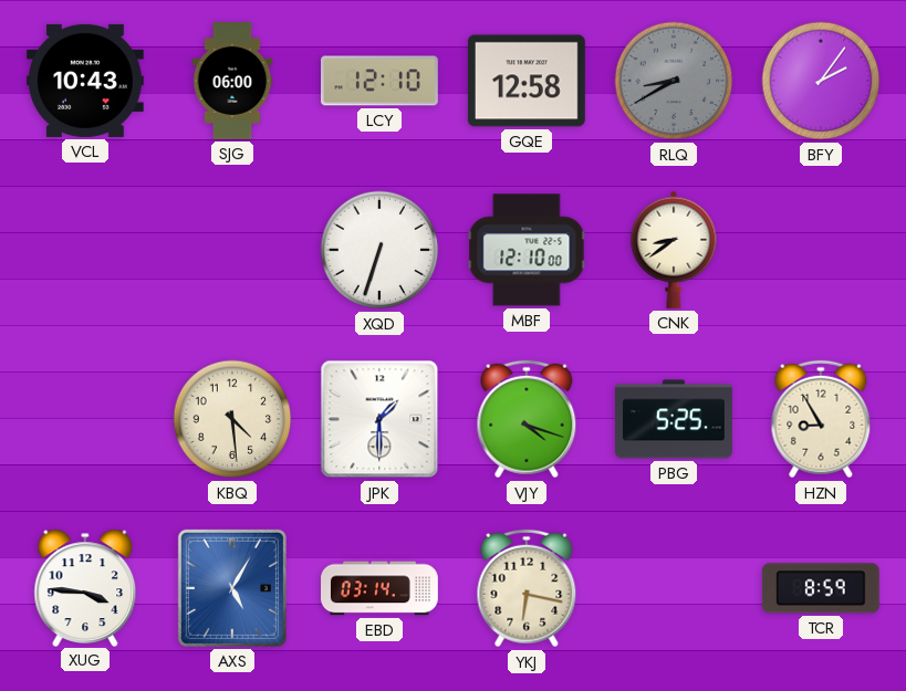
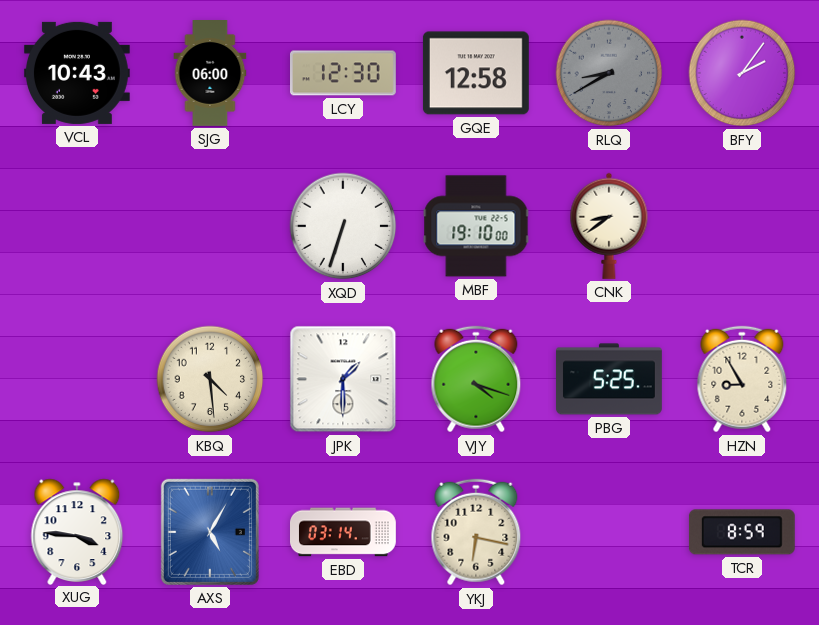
LCY: 12:10 -> 12:30 (344, 73)
MBF: 12:10 -> 19:10 (476, 226)
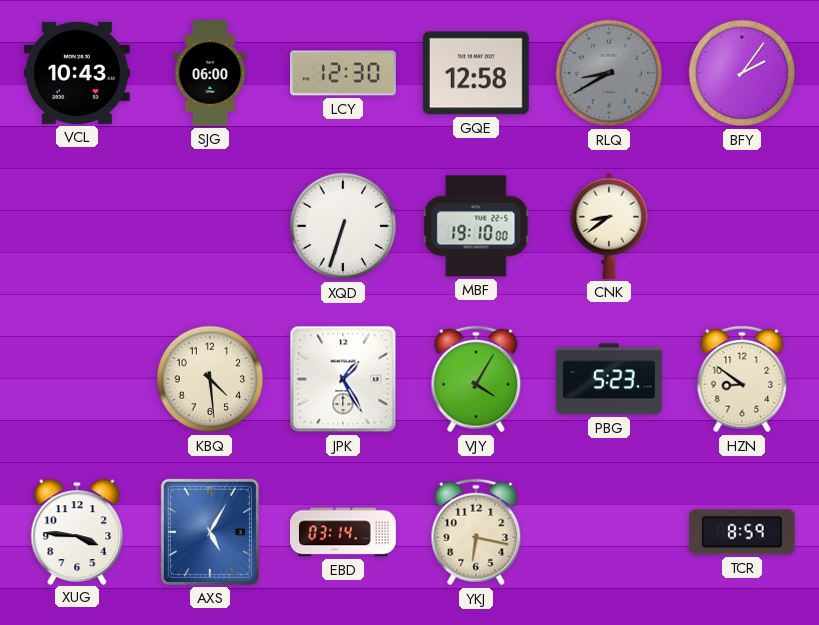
JPK: 1:30 -> 1:25 (343, 379)
VJY: 4:18 -> 4:05 (476, 379)
PBG: 5:25 -> 5:23 (609, 379)
HZN: 8:55 -> 8:51 (742, 379)
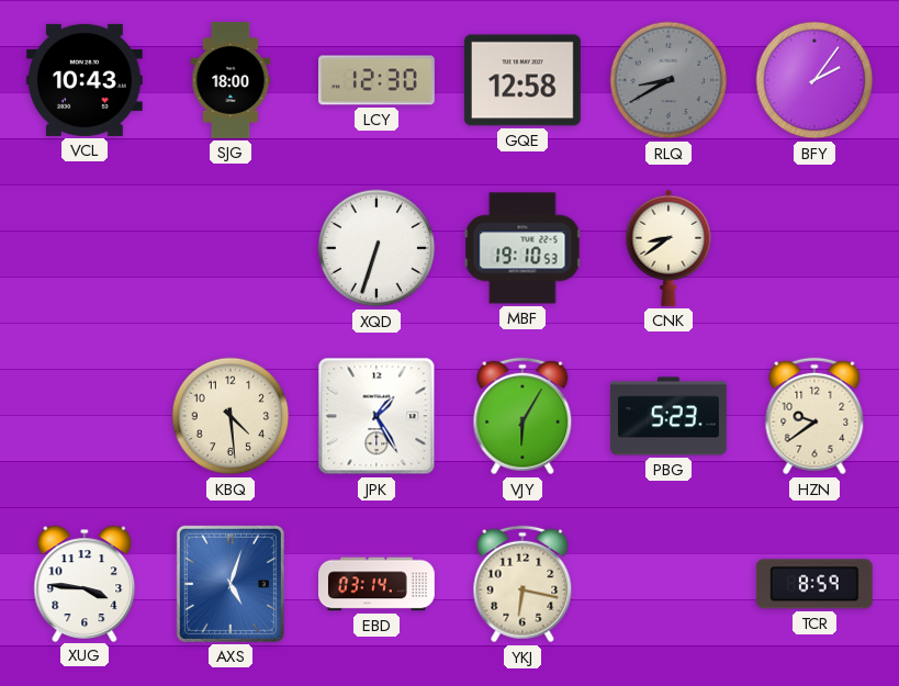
SJG: 06:00 -> 18:00 (231, 81)
MBF: 19:10:00 -> 19:10:53 (522, 248)
VJY: 4:05 -> 6:05 (522, 416)
HZN: 8:51 -> 9:39 (814, 416)
AXS: 5:05 -> 5:03 (231, 584)
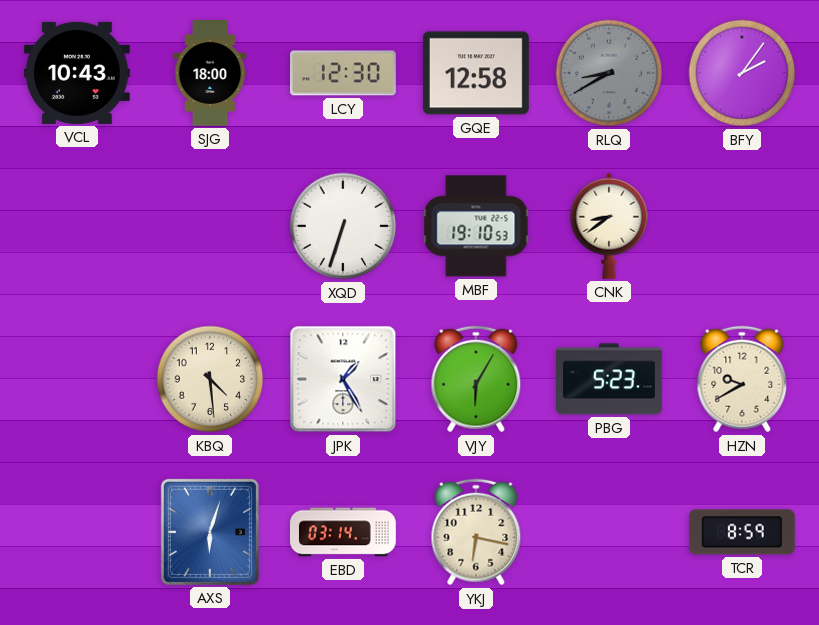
HZN: 9:39 -> 9:40 (742, 379)
XUG: 3:46 -> none (85, 583)
AXS: 5:03 -> 6:03 (210, 532)
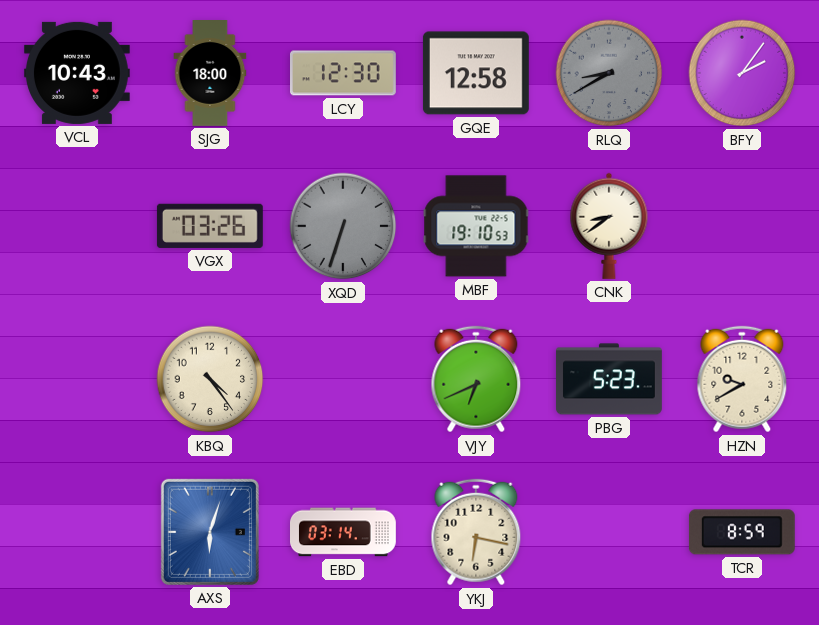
VGX: none -> 03:26 (210, 226)
XQD dial: white -> grey (343, 226)
KBQ: 4:29 -> 4:24 (210, 379)
JPK: 1:25 -> none (343, 379)
VJY: 6:05 -> 6:41 (476, 379)
